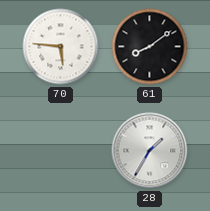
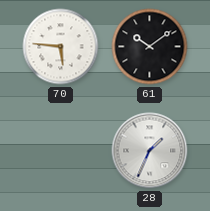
61: 8:09 -> 10:09 (150, 47)
28: 1:35 -> 1:34 (150, 151)
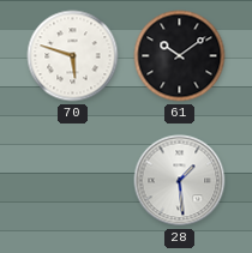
70: 5:46 -> 5:48 (73, 56)
28: 1:34 -> 1:29 (180, 181)
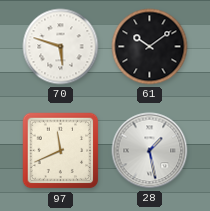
97: none -> 11:41 (61, 151)
28: 1:29 -> 1:28 (150, 151)
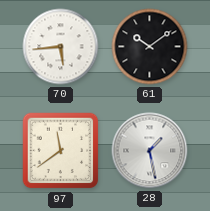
70: 5:48 -> 5:44 (61, 47)
97: 11:41 -> 11:39 (61, 151)
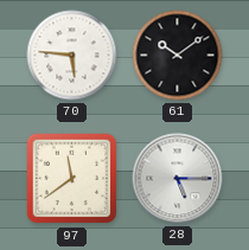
70: 5:44 -> 5:46 (72, 56)
28: 1:28 -> 5:15 (178, 179)
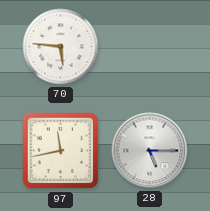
61: 10:09 -> none (178, 56)
97: 11:39 -> 11:43 (61, 151)
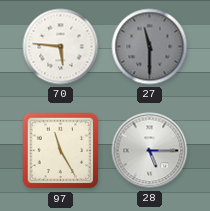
27: none -> 11:30 (150, 47)
97: 11:43 -> 11:25 (61, 151)
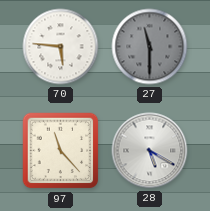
97: 11:25 -> 11:23 (61, 151)
28: 5:15 -> 5:20 (150, 151)
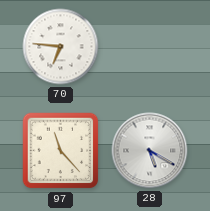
70: 5:46 -> 6:46 (61, 47)
27: 11:30 -> none (150, 47)
